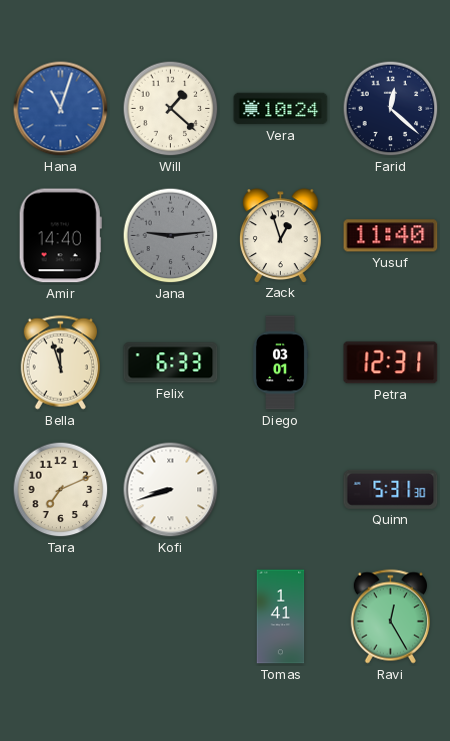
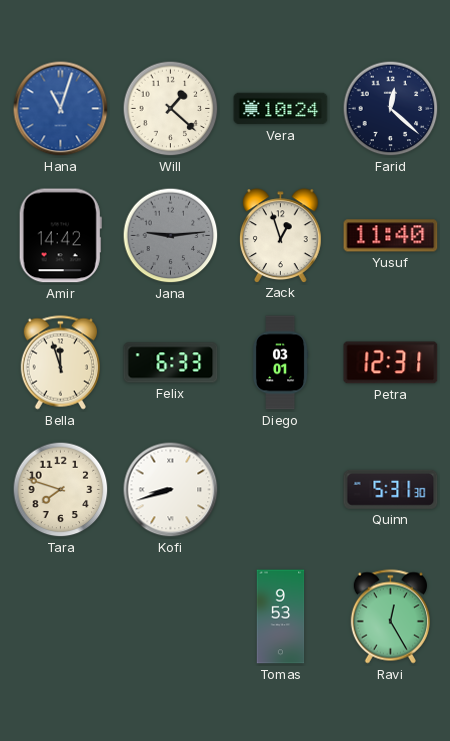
Amir: 14:40 -> 14:42 (60, 236)
Tara: 7:11 -> 7:48 (61, 490)
Tomas: 1:41 -> 9:53 (281, 617)
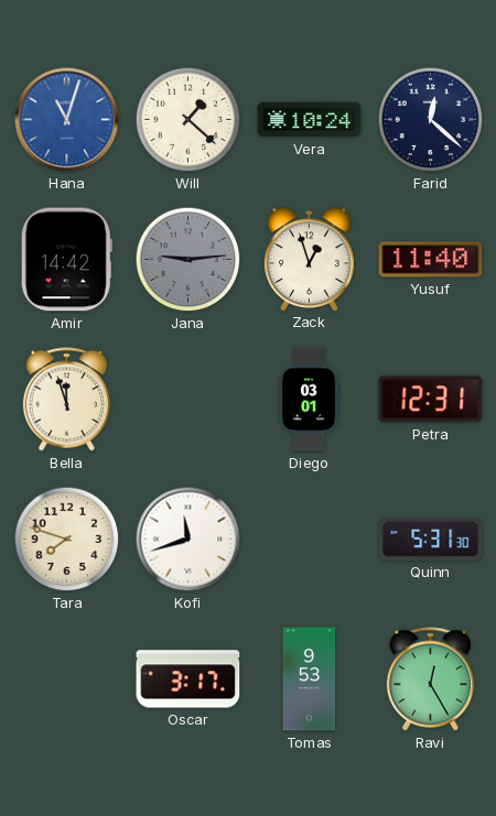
Felix: 6:33 -> none (171, 363)
Kofi: 8:42 -> 11:42 (188, 540)
Oscar: none -> 3:17 (188, 679)
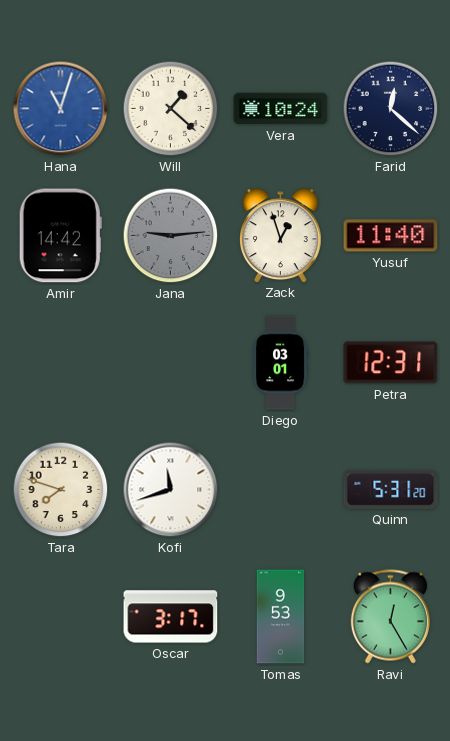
Bella: 11:57 -> none (66, 400)
Quinn: 5:31:30 -> 5:31:20 (391, 489)
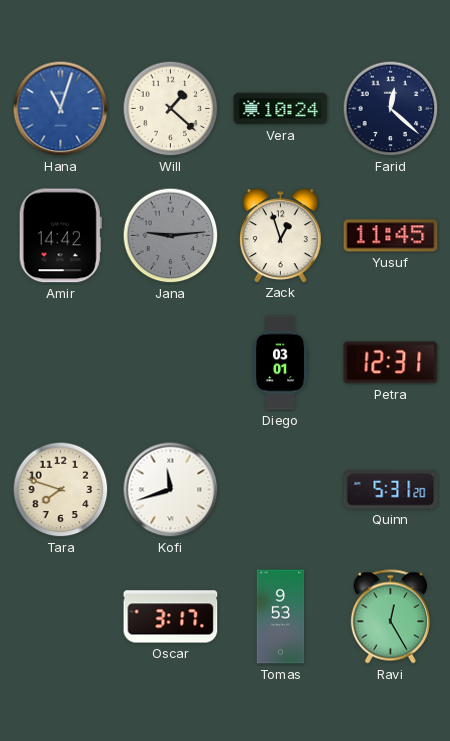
Yusuf: 11:40 -> 11:45 (391, 236)
